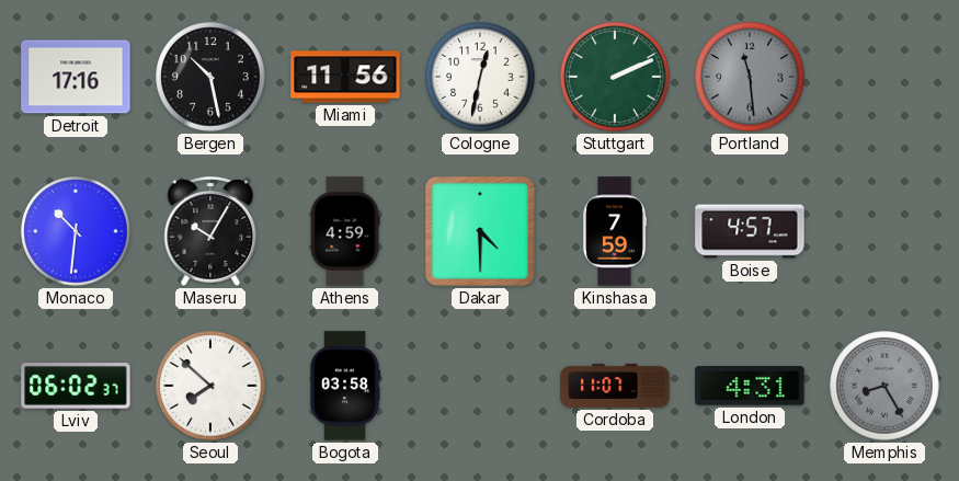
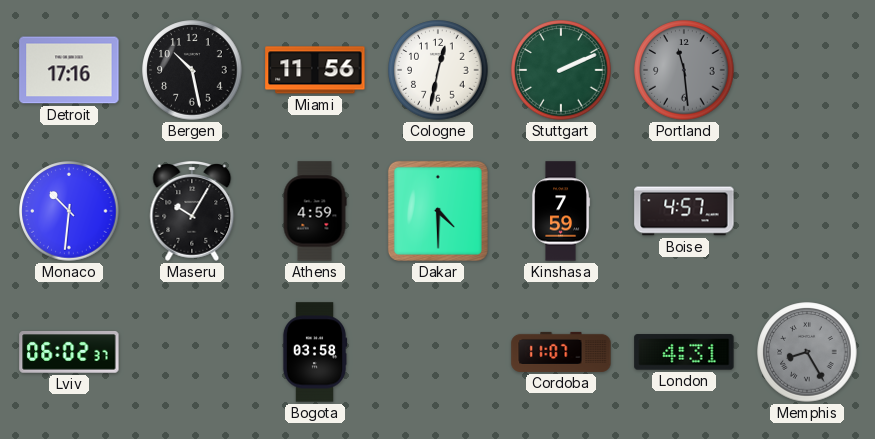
Seoul: 7:52 -> none (210, 386)
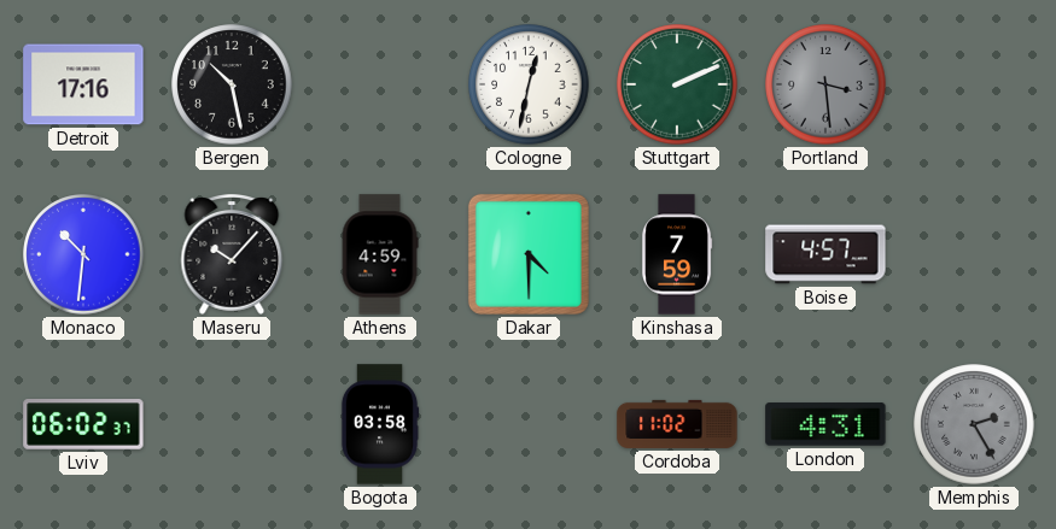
Miami: 11:56 -> none (315, 70)
Portland: 11:29 -> 3:29 (825, 84)
Maseru: 10:05 -> 10:07 (232, 254)
Cordoba: 11:07 -> 11:02 (677, 424)
Memphis: 8:25 -> 2:25 (974, 424)
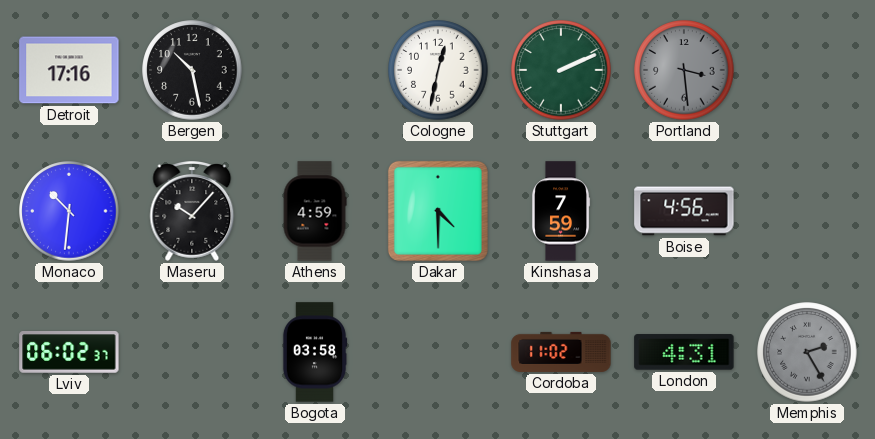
Boise: 4:57 -> 4:56 (684, 211)
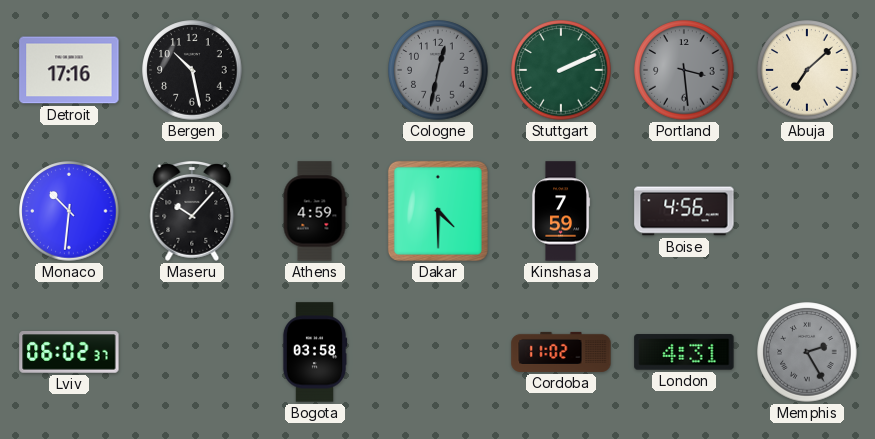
Cologne dial: white -> grey (438, 70)
Abuja: none -> 7:08 (807, 70)
